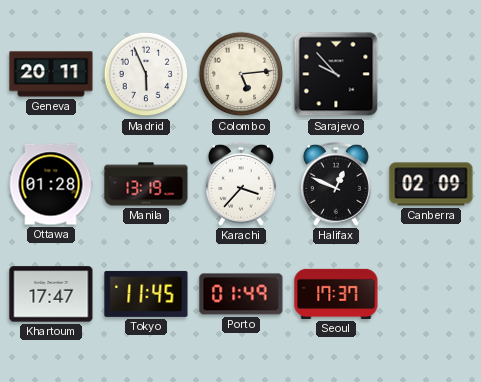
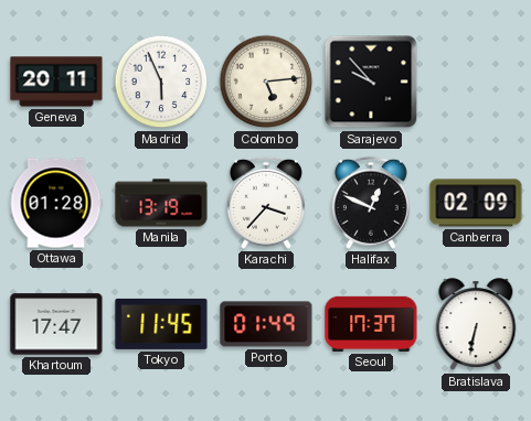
Bratislava: none -> 6:32 (476, 325)
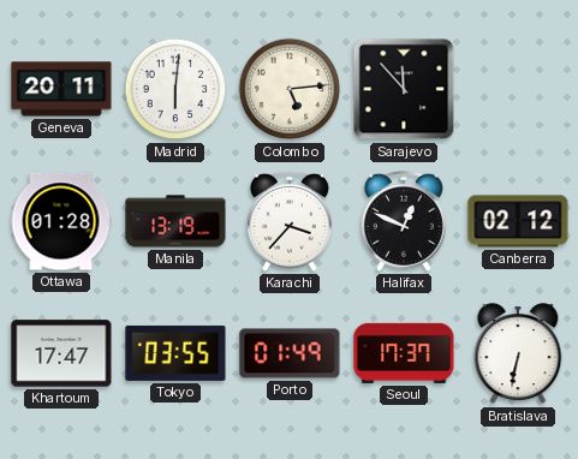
Madrid: 5:56 -> 6:01 (175, 89)
Sarajevo: 9:53 -> 11:53 (404, 89)
Canberra: 02:09 -> 02:12 (518, 221)
Tokyo: 11:45 -> 03:55 (175, 353)
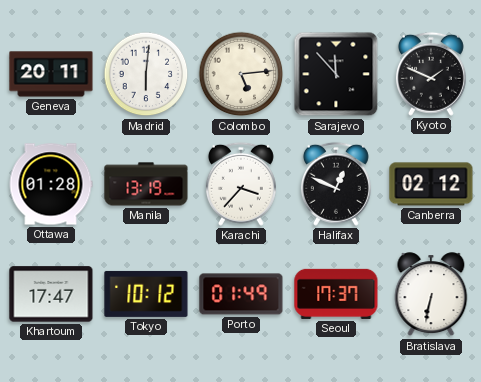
Kyoto: none -> 1:49 (431, 74)
Tokyo: 03:55 -> 10:12 (146, 294)
